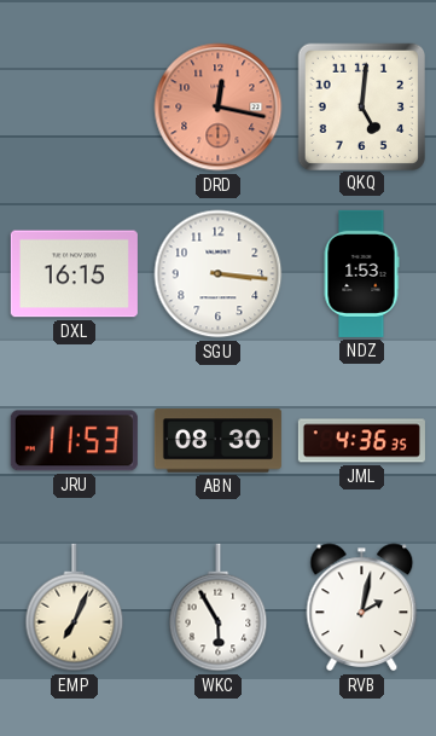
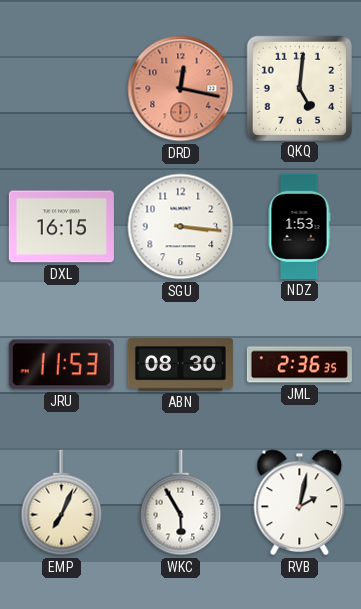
JML: 4:36 -> 2:36 (299, 365)
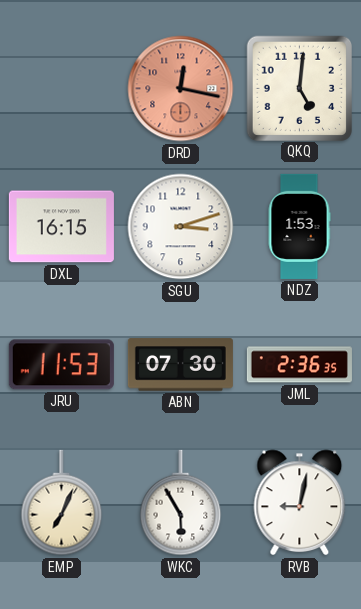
SGU: 3:16 -> 3:12 (181, 227)
ABN: 08:30 -> 07:30 (180, 365)
RVB: 2:02 -> 9:02 (300, 503)
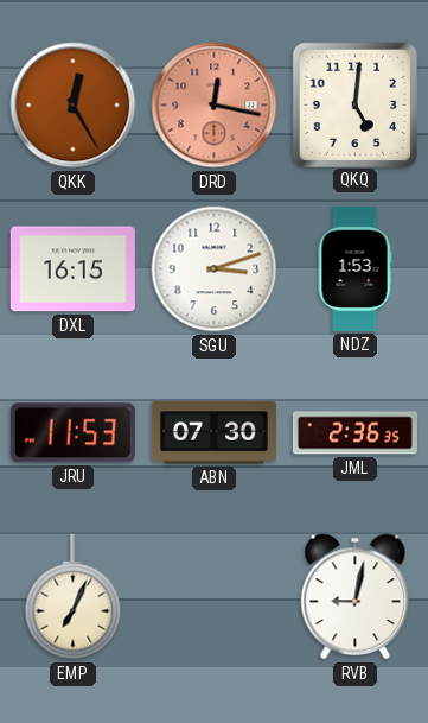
QKK: none -> 12:25 (74, 106)
WKC: 5:55 -> none (181, 503)
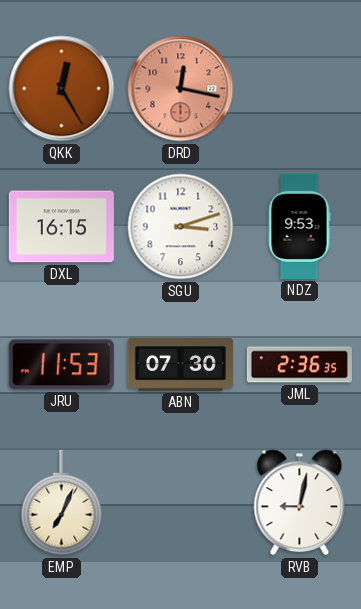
QKQ: 5:01 -> none (354, 104)
NDZ: 1:53 -> 9:53 (299, 226)
